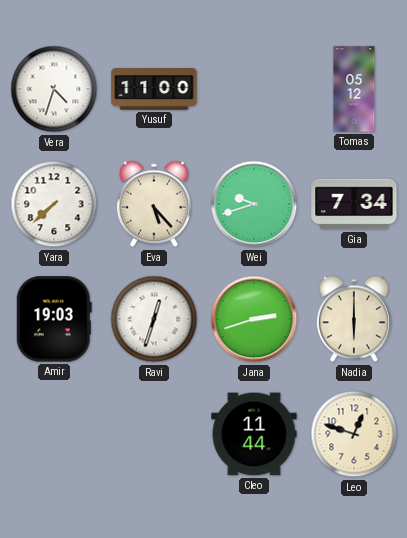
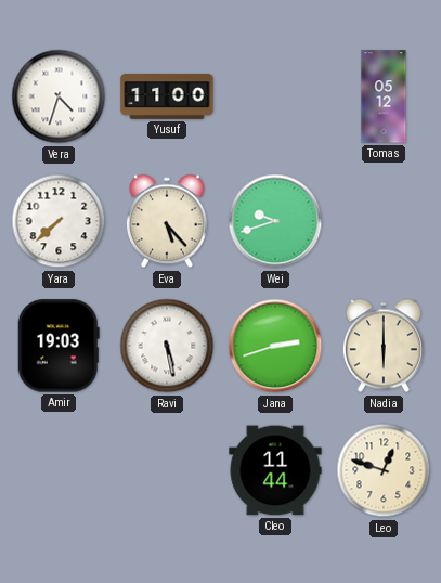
Gia: 7:34 -> none (354, 204)
Ravi: 12:33 -> 5:28 (167, 346)
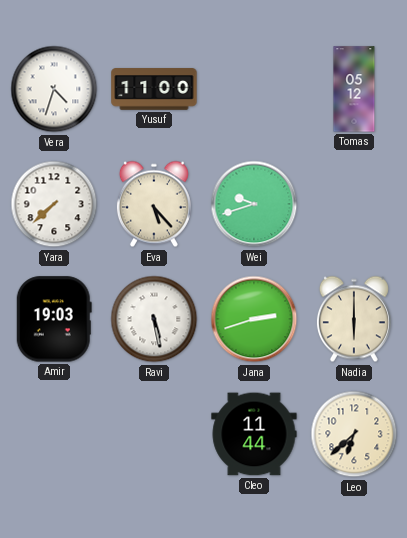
Leo: 12:48 -> 6:38 (354, 434)
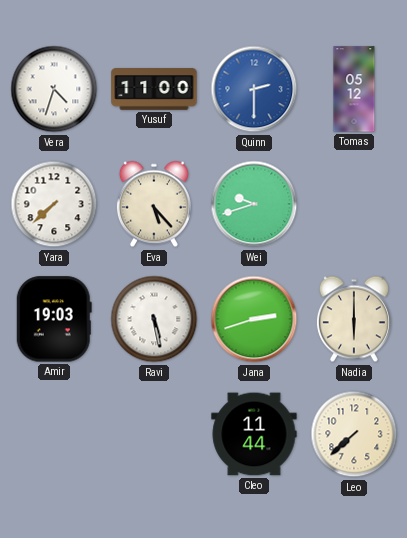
Quinn: none -> 2:30 (254, 89)
Leo: 6:38 -> 7:38 (354, 434)
